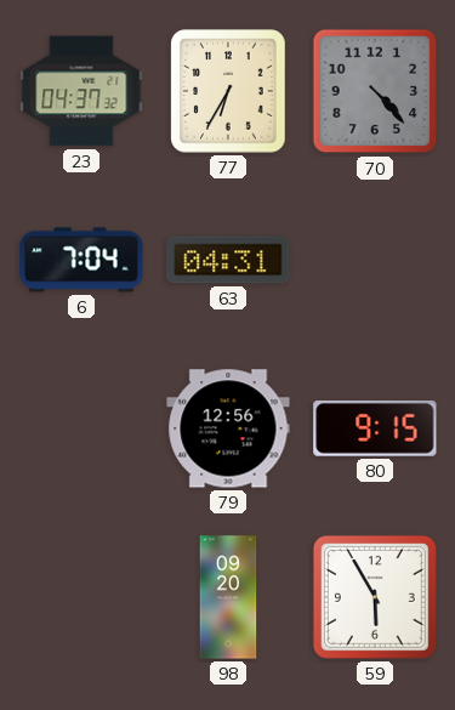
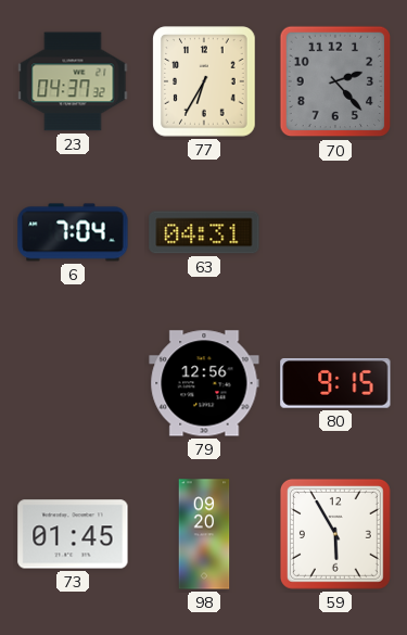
70: 4:23 -> 2:23 (335, 81)
73: none -> 01:45 (73, 534)
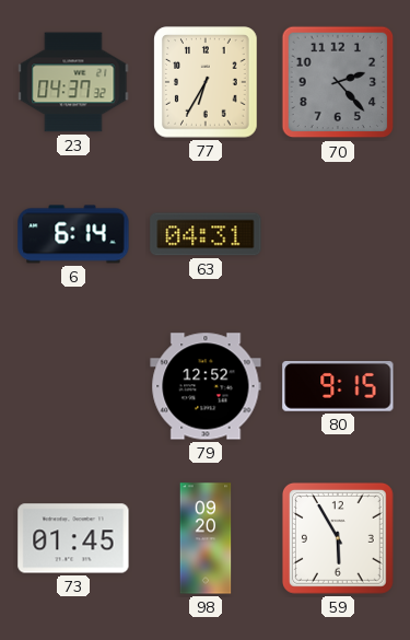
6: 7:04 -> 6:14 (73, 234)
79: 12:56 -> 12:52 (206, 386)
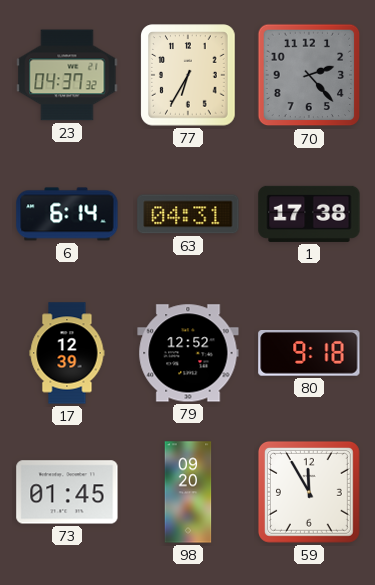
1: none -> 17:38 (309, 214)
17: none -> 12:39 (67, 353)
80: 9:15 -> 9:18 (309, 354)
59: 5:55 -> 11:55 (309, 492)
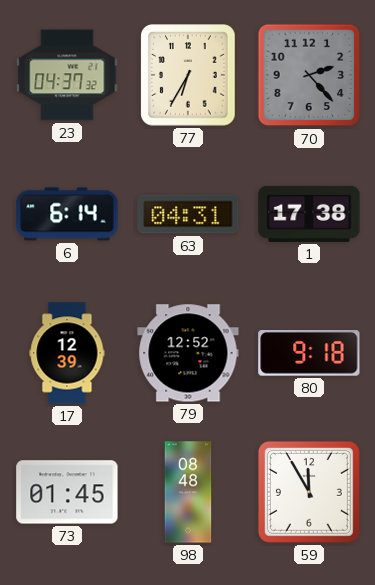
98: 09:20 -> 08:48 (188, 492)
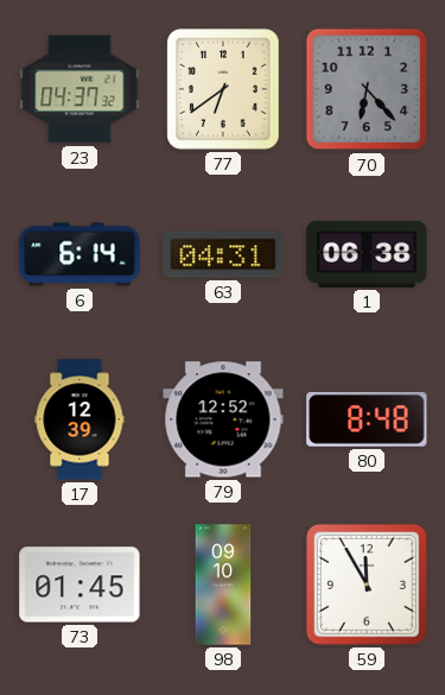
77: 6:35 -> 6:39 (223, 89)
70: 2:23 -> 6:23 (367, 89)
1: 17:38 -> 06:38 (367, 254)
80: 9:18 -> 8:48 (367, 421)
98: 08:48 -> 09:10 (223, 585)
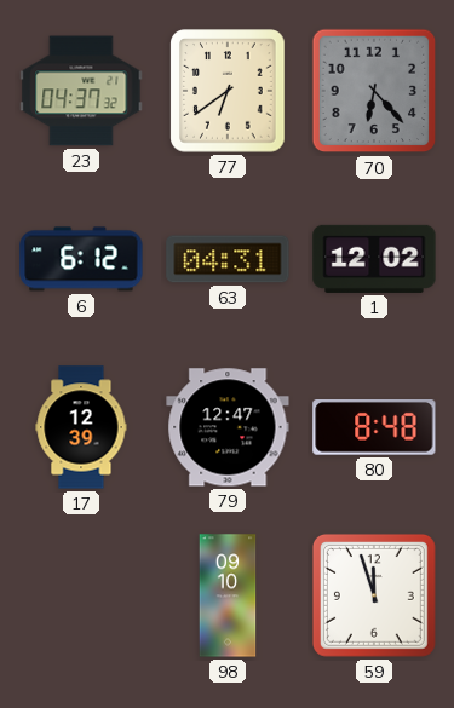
6: 6:14 -> 6:12 (81, 259)
1: 06:38 -> 12:02 (374, 259)
79: 12:52 -> 12:47 (228, 427)
73: 01:45 -> none (80, 585)
59: 11:55 -> 11:57 (374, 595)
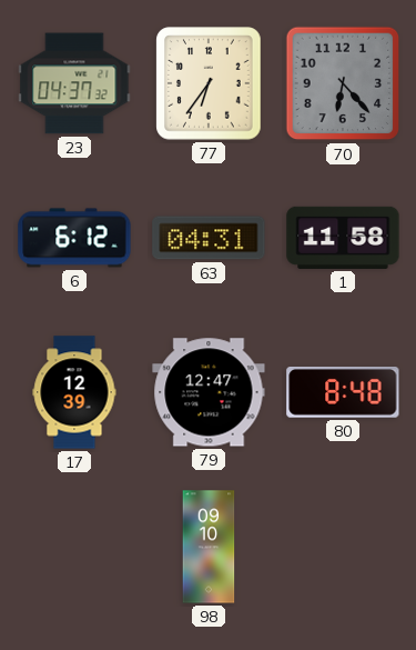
77: 6:39 -> 6:36 (209, 83)
1: 12:02 -> 11:58 (343, 238)
59: 11:57 -> none (374, 595)
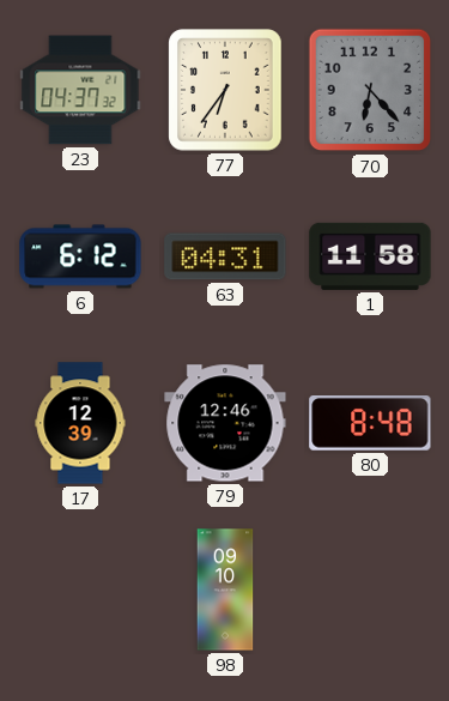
79: 12:47 -> 12:46 (225, 423)
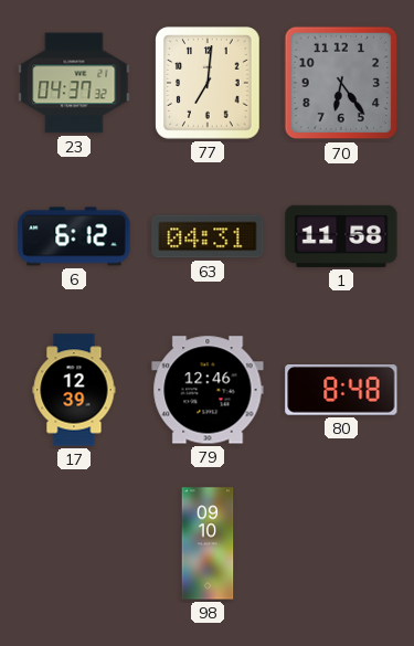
77: 6:36 -> 7:01 (208, 83)
70: 6:23 -> 6:24 (341, 83)
